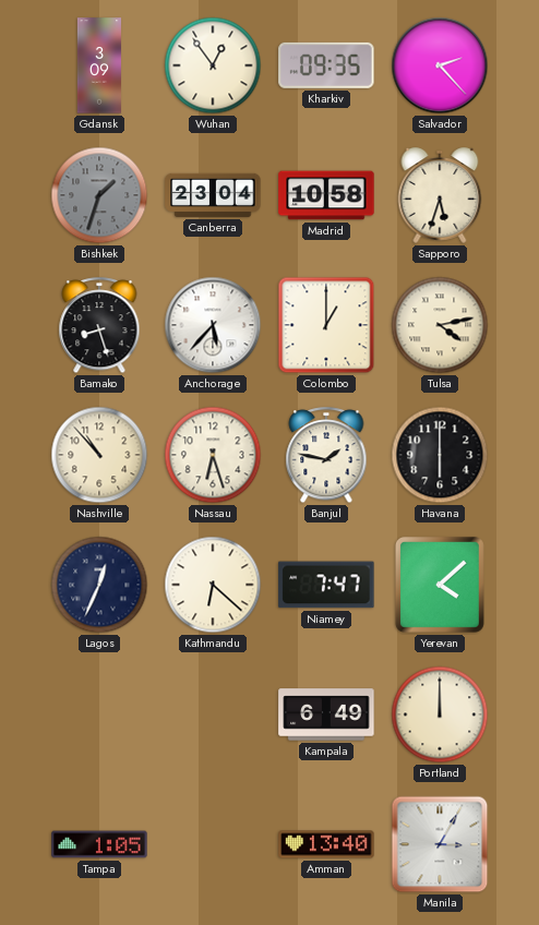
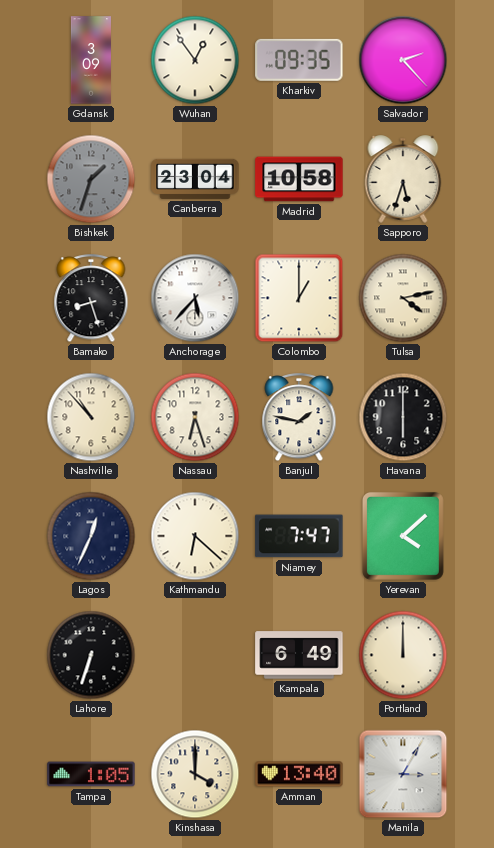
Lahore: none -> 6:33 (91, 655)
Kinshasa: none -> 4:00 (195, 774)
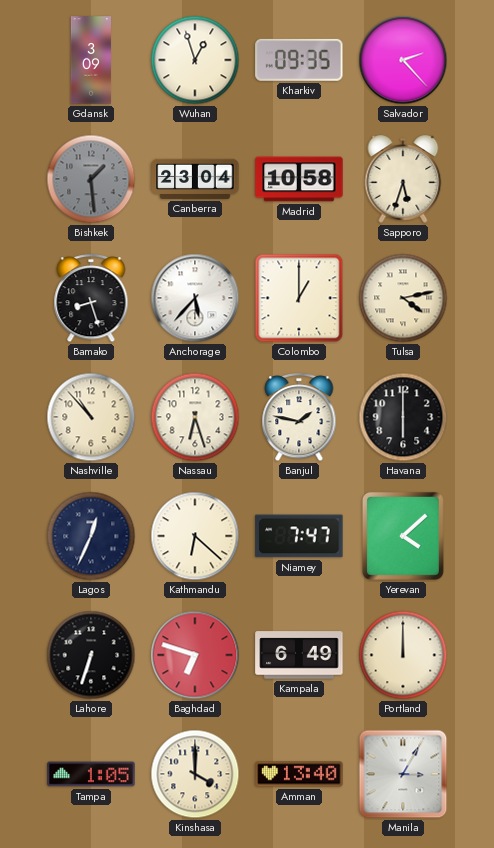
Wuhan: 12:54 -> 12:57 (195, 60)
Bishkek: 1:33 -> 1:29 (91, 179)
Baghdad: none -> 6:48 (195, 655)
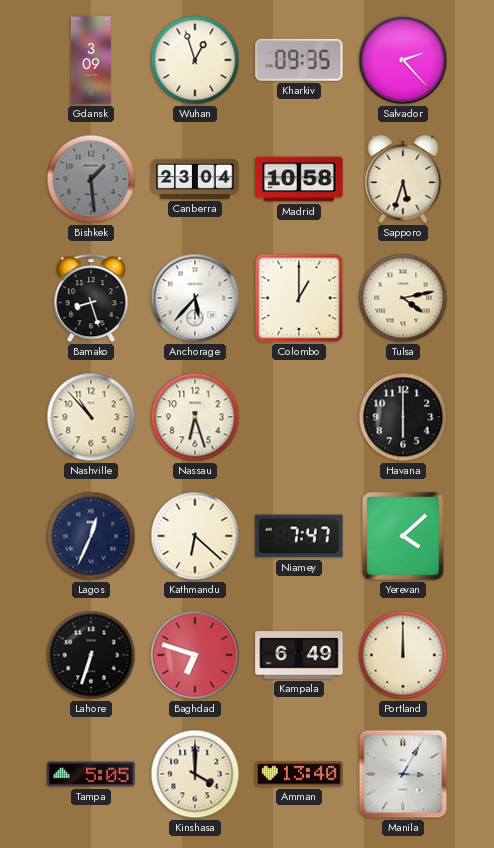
Banjul: 1:47 -> none (299, 418)
Tampa: 1:05 -> 5:05 (91, 774)
